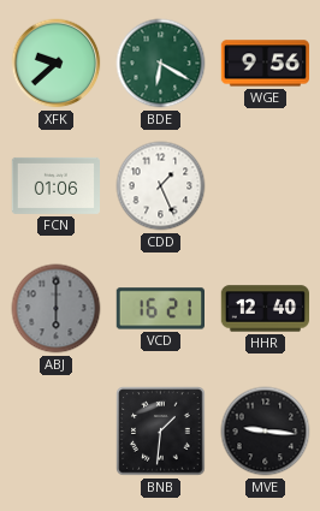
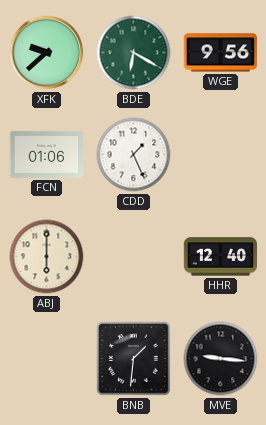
ABJ dial: grey -> cream (47, 257)
VCD: 16:21 -> none (160, 309)
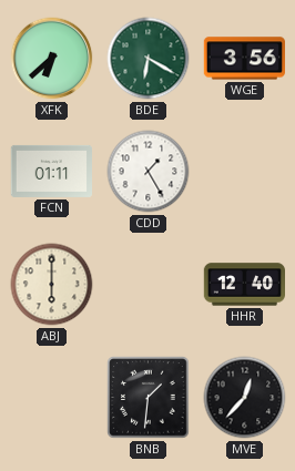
XFK: 9:38 -> 6:38 (52, 59)
WGE: 9:56 -> 3:56 (244, 59)
FCN: 01:06 -> 01:11 (52, 171)
CDD: 1:26 -> 1:25 (149, 172)
MVE: 9:16 -> 12:37 (245, 398)
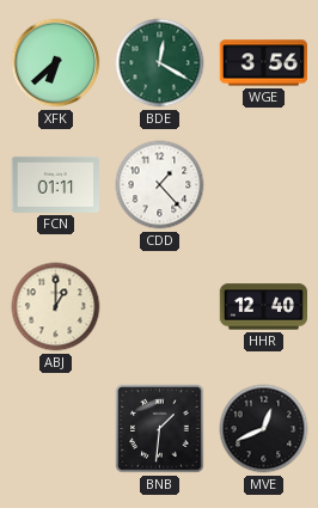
BDE: 6:20 -> 12:20 (160, 63)
CDD: 1:25 -> 1:23 (160, 185)
ABJ: 6:00 -> 1:00 (56, 307)
MVE: 12:37 -> 12:41 (264, 429)
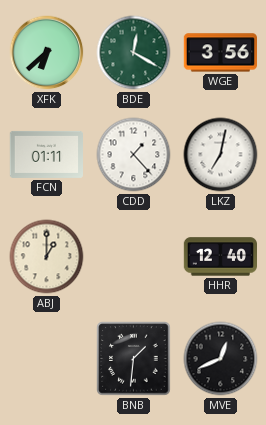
LKZ: none -> 7:02 (221, 155)
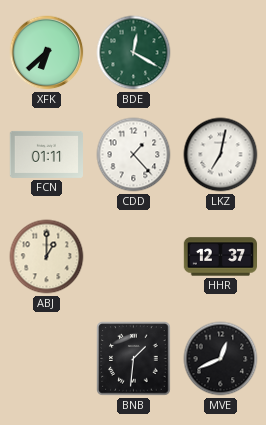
WGE: 3:56 -> none (220, 53)
HHR: 12:40 -> 12:37 (221, 257)
